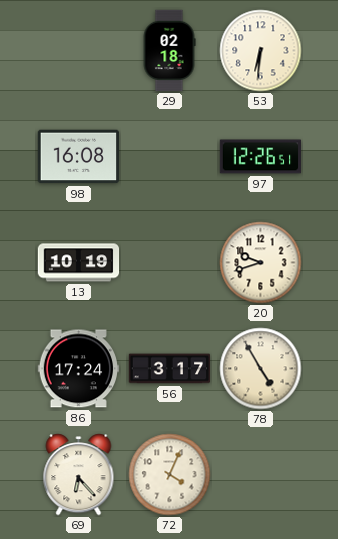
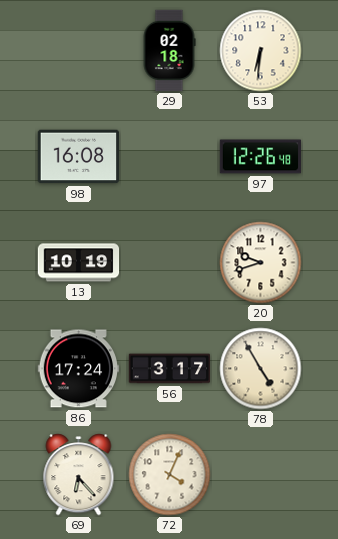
97: 12:26:51 -> 12:26:48 (261, 157)
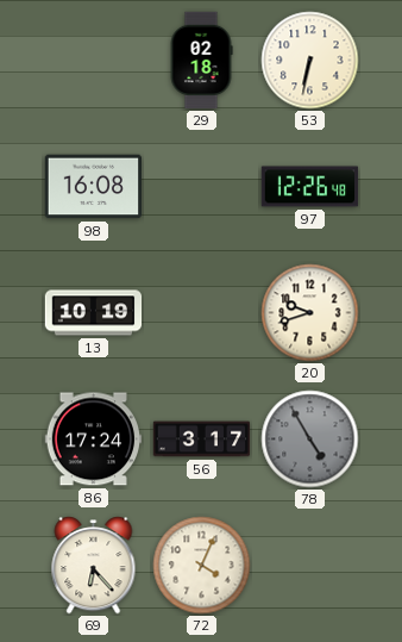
53: 6:31 -> 6:32 (310, 61)
78 dial: cream -> grey (310, 440)
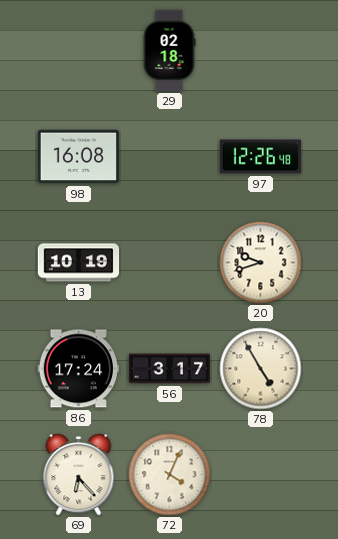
53: 6:32 -> none (310, 61)
78 dial: grey -> cream (261, 369)
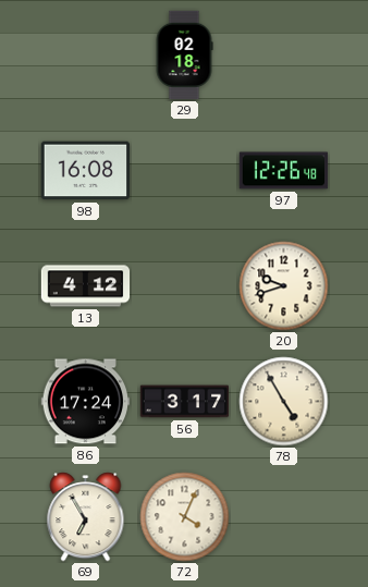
13: 10:19 -> 4:12 (86, 286)
69: 6:23 -> 6:55 (86, 517)
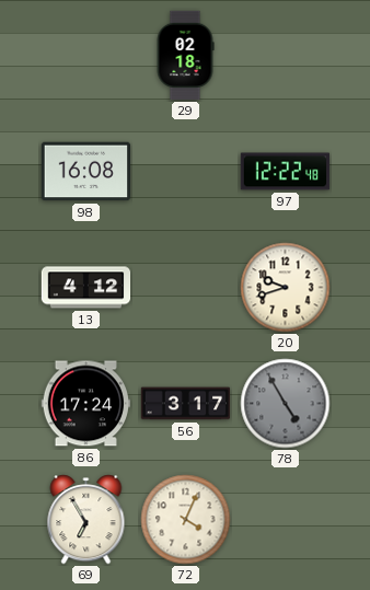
97: 12:26 -> 12:22 (286, 172)
78 dial: cream -> grey (286, 404)
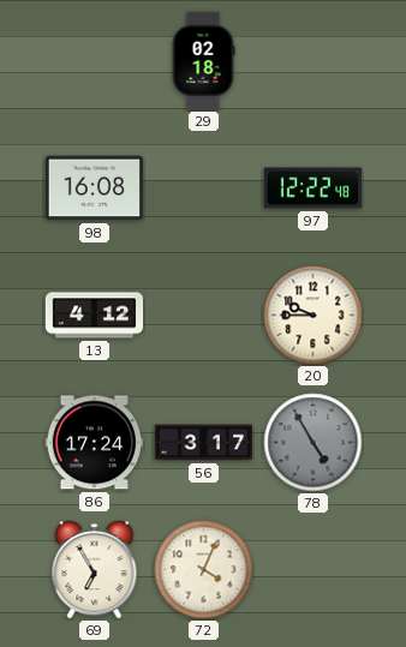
20: 9:42 -> 9:45 (314, 316)
